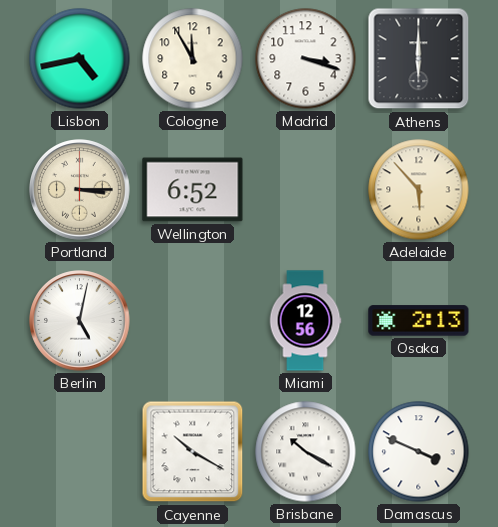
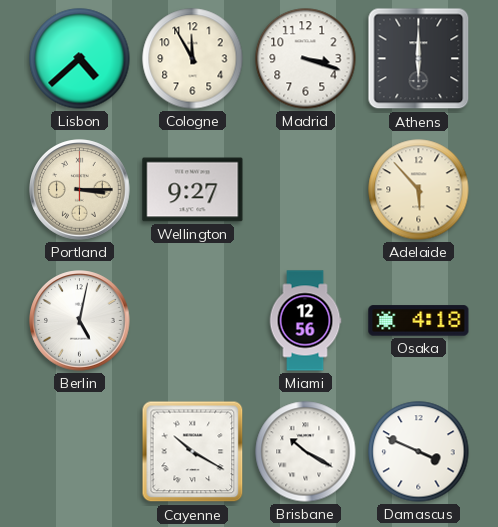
Lisbon: 4:43 -> 4:38 (80, 59)
Wellington: 6:52 -> 9:27 (193, 190)
Osaka: 2:13 -> 4:18 (419, 321)
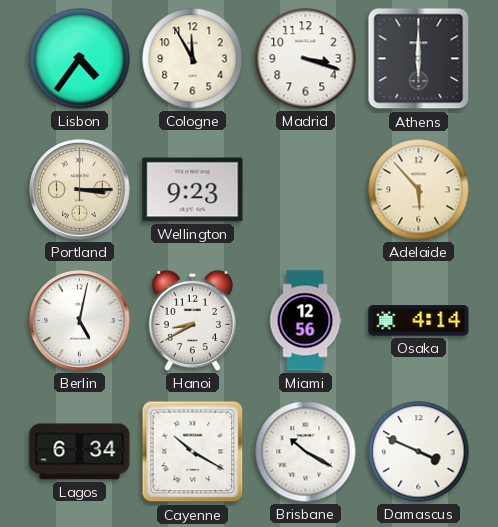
Lisbon: 4:38 -> 4:36 (80, 59)
Wellington: 9:27 -> 9:23 (193, 190)
Hanoi: none -> 8:40 (192, 320)
Osaka: 4:18 -> 4:14 (419, 321)
Lagos: none -> 6:34 (80, 452)
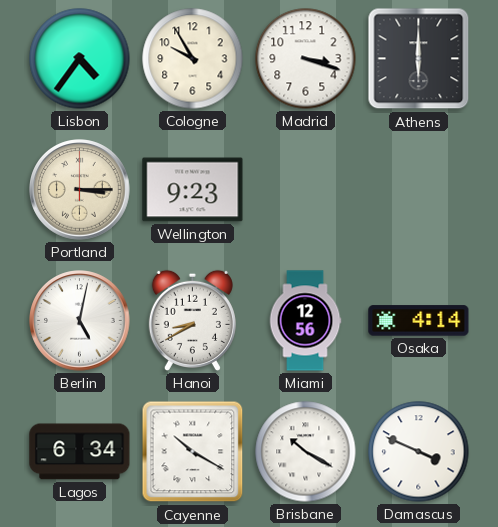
Cologne: 11:55 -> 9:55 (193, 59)
Adelaide: 5:53 -> none (419, 190)
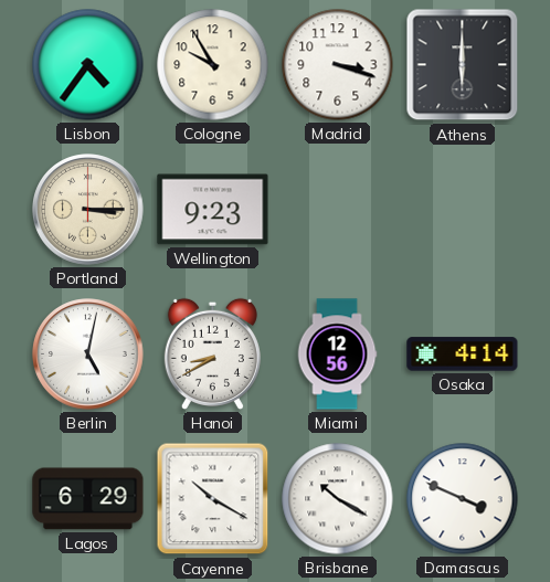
Lagos: 6:34 -> 6:29 (88, 499)
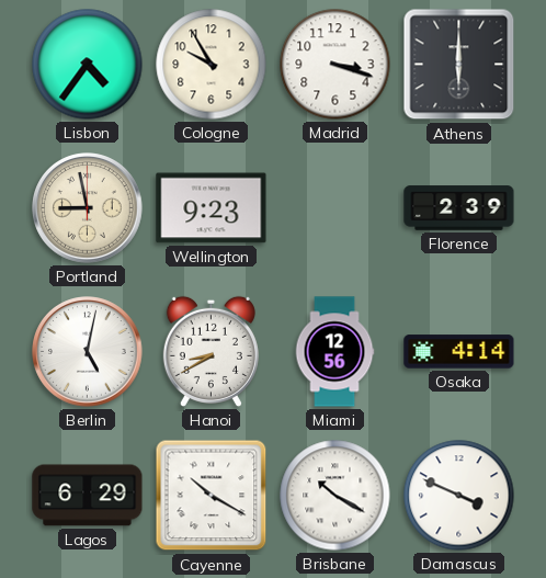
Portland: 3:15 -> 8:58 (88, 208)
Florence: none -> 2:39 (459, 208)
